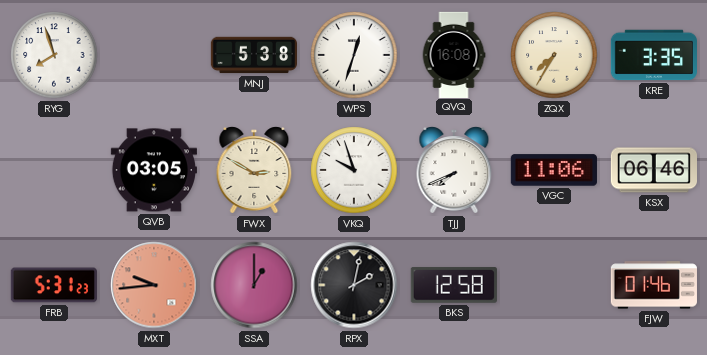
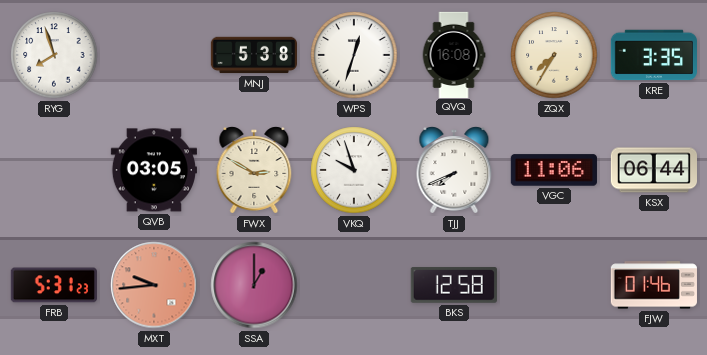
KSX: 06:46 -> 06:44 (653, 170)
RPX: 2:02 -> none (354, 285)
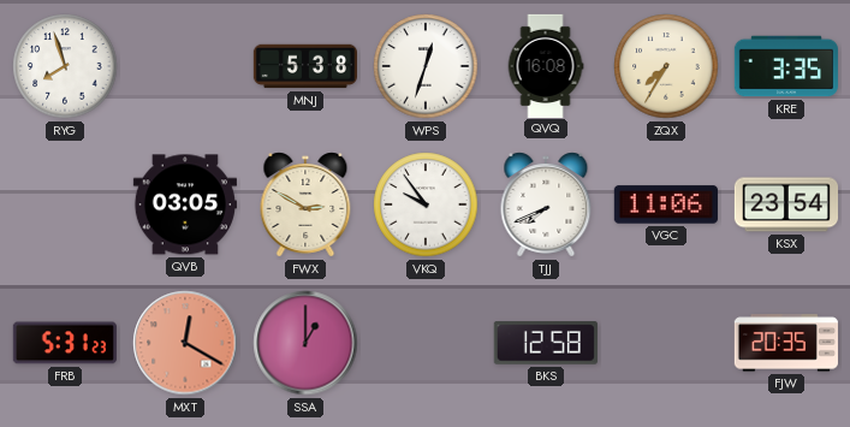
VKQ: 9:57 -> 9:54 (426, 204)
KSX: 06:44 -> 23:54 (785, 204)
MXT: 9:44 -> 12:20 (185, 343)
FJW: 01:46 -> 20:35 (786, 343)
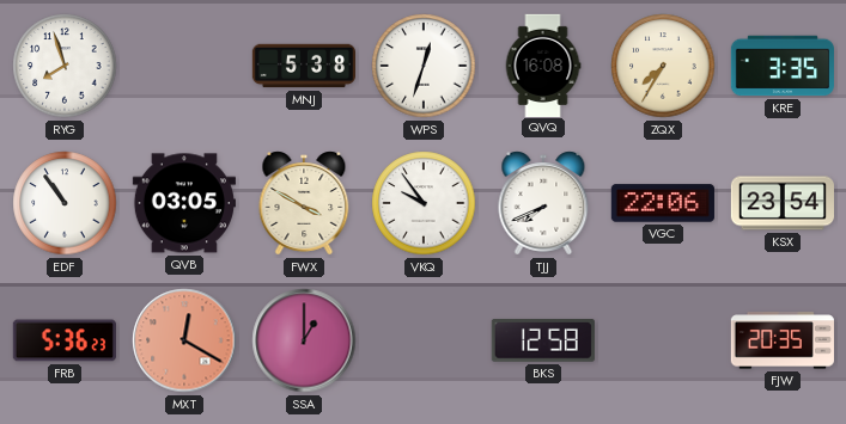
EDF: none -> 10:54 (65, 203)
FWX: 2:50 -> 3:50 (304, 203)
VGC: 11:06 -> 22:06 (663, 203)
FRB: 5:31 -> 5:36 (65, 340)
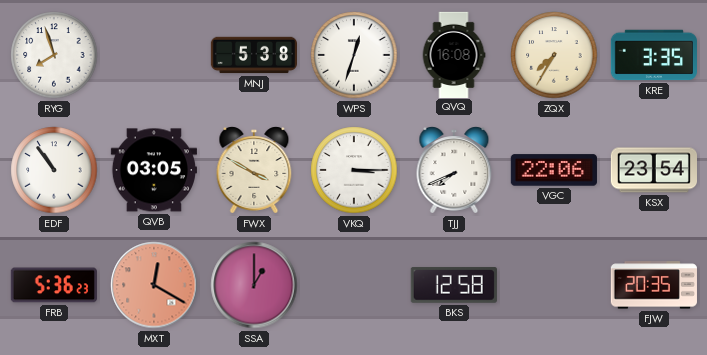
VKQ: 9:54 -> 3:15 (354, 170)
